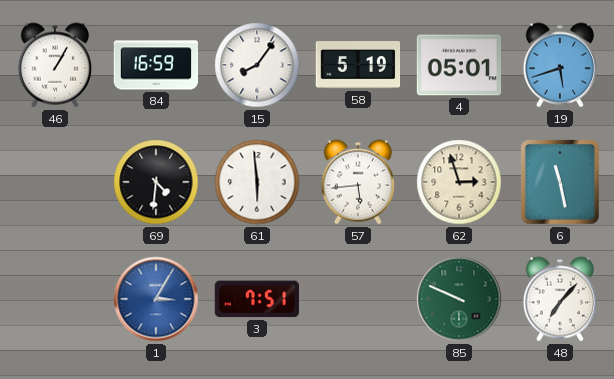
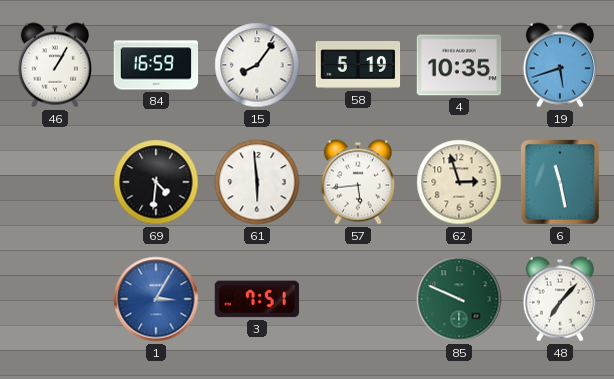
4: 05:01 -> 10:35 (459, 65)
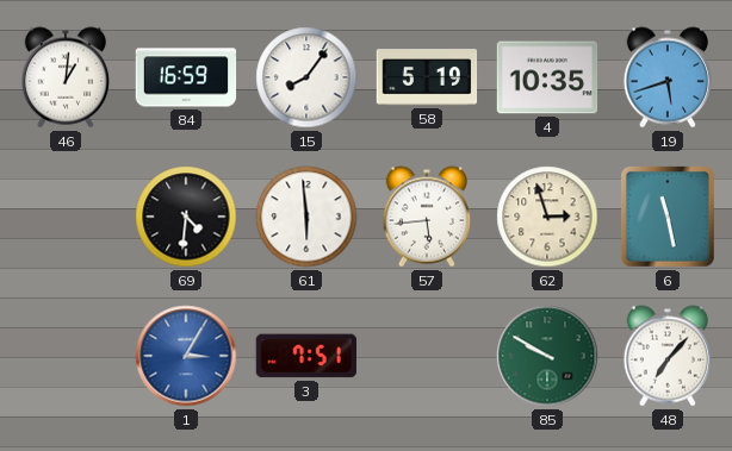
46: 1:05 -> 1:01 (64, 77)
85: 9:49 -> 9:50 (547, 356)
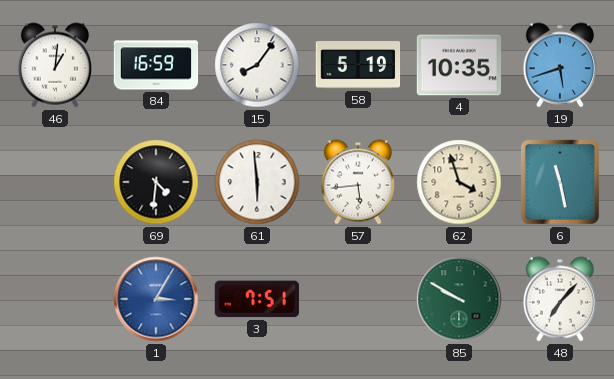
62: 2:57 -> 3:57 (459, 182)
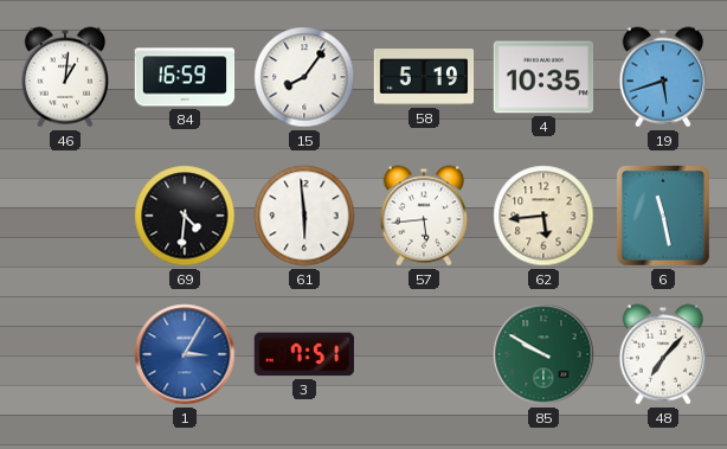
62: 3:57 -> 5:44 (543, 216)
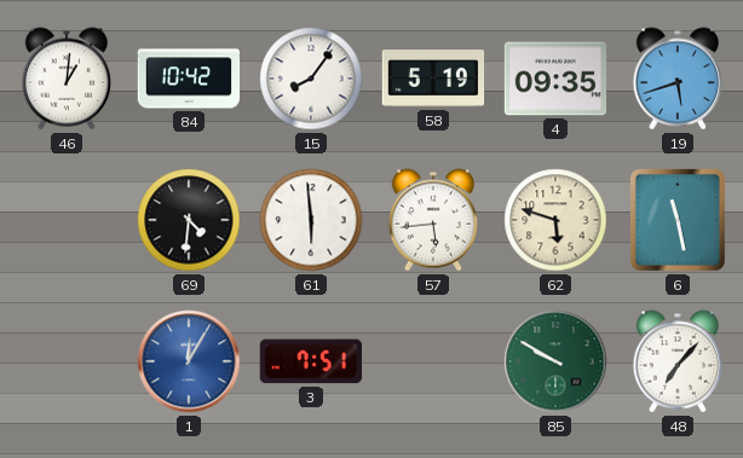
84: 16:59 -> 10:42 (189, 79)
4: 10:35 -> 09:35 (555, 79)
62: 5:44 -> 5:48 (555, 220)
1: 3:05 -> 12:05 (189, 361)
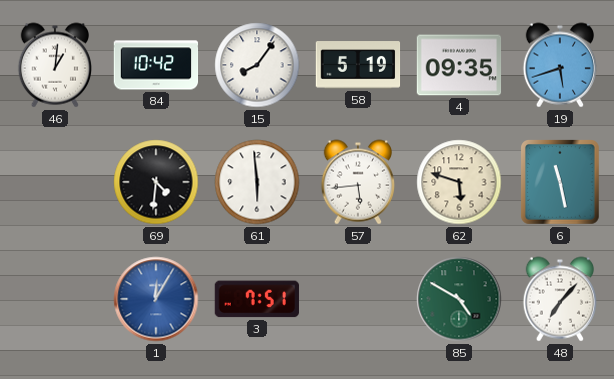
85: 9:50 -> 4:50 (459, 299)
